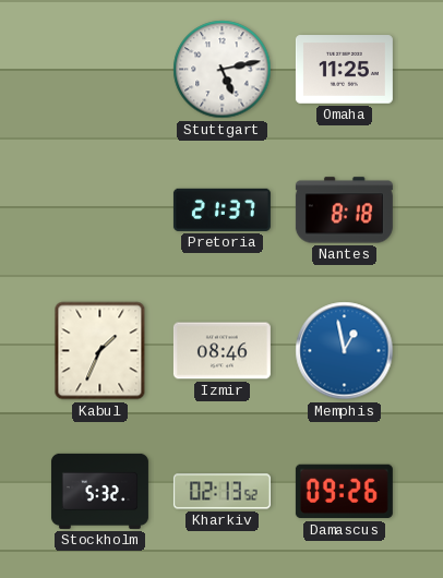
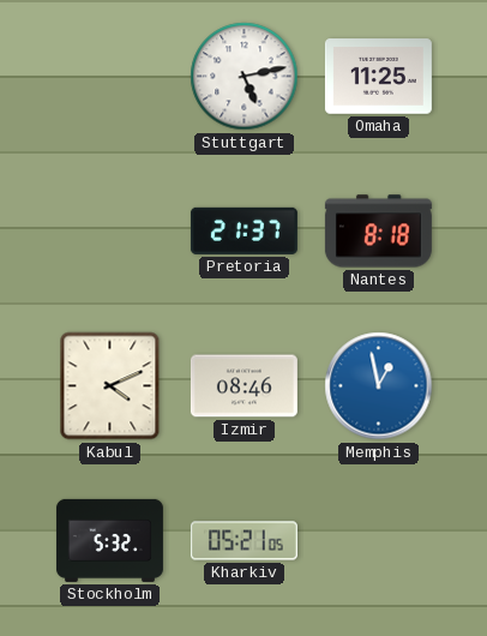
Kabul: 1:34 -> 4:11 (110, 386)
Kharkiv: 02:13 -> 05:21 (243, 541)
Damascus: 09:26 -> none (344, 492)
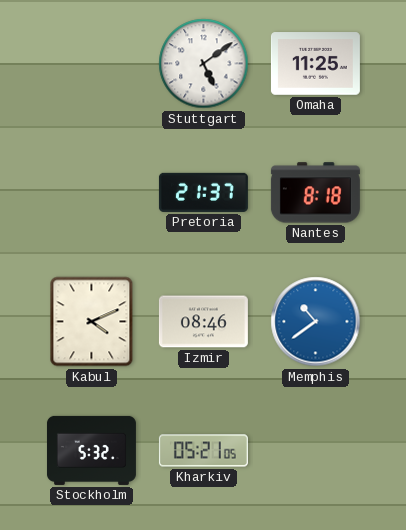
Stuttgart: 5:13 -> 5:09 (204, 64)
Memphis: 12:58 -> 10:39 (316, 322)
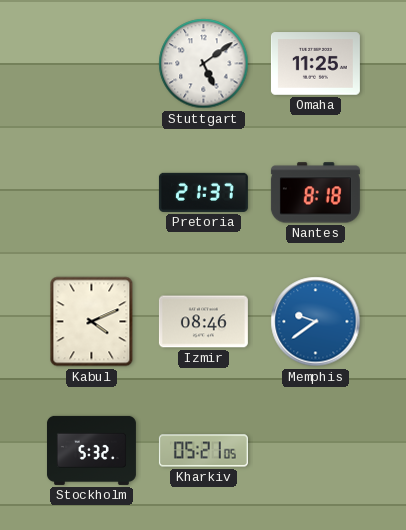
Memphis: 10:39 -> 9:39 (316, 322)
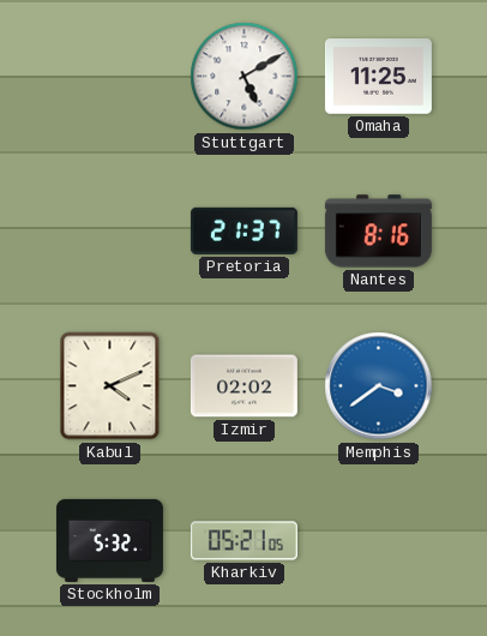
Stuttgart: 5:09 -> 5:10 (245, 77)
Nantes: 8:18 -> 8:16 (378, 232)
Izmir: 08:46 -> 02:02 (243, 386)
Memphis: 9:39 -> 3:39 (379, 386)
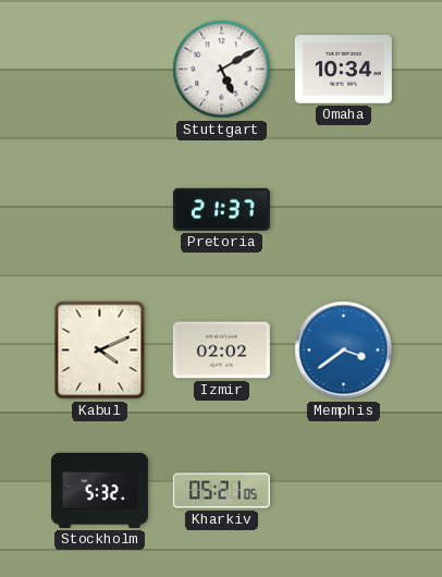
Omaha: 11:25 -> 10:34 (343, 70)
Nantes: 8:16 -> none (378, 232)
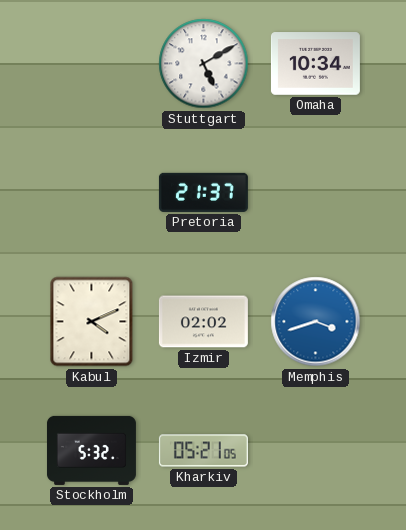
Memphis: 3:39 -> 3:42 (316, 322)
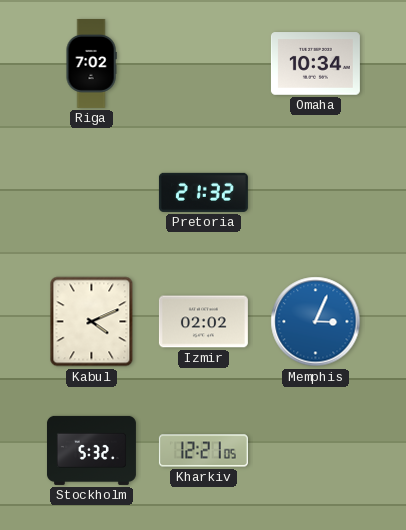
Riga: none -> 7:02 (91, 63)
Stuttgart: 5:10 -> none (204, 64)
Pretoria: 21:37 -> 21:32 (203, 192)
Memphis: 3:42 -> 3:04 (316, 322)
Kharkiv: 05:21 -> 12:21 (203, 451)
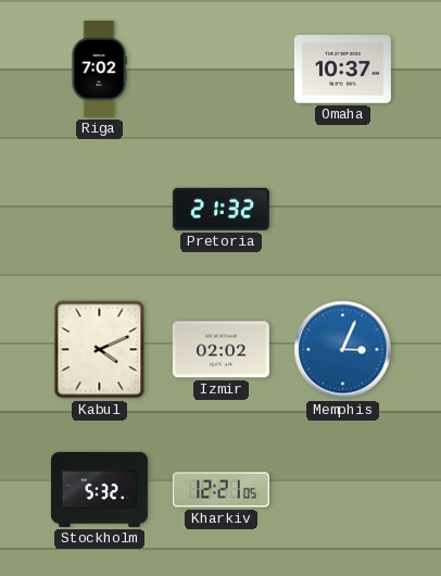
Omaha: 10:34 -> 10:37 (342, 70)
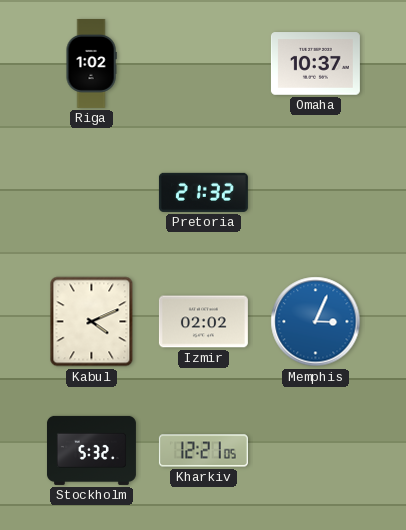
Riga: 7:02 -> 1:02 (91, 63)
